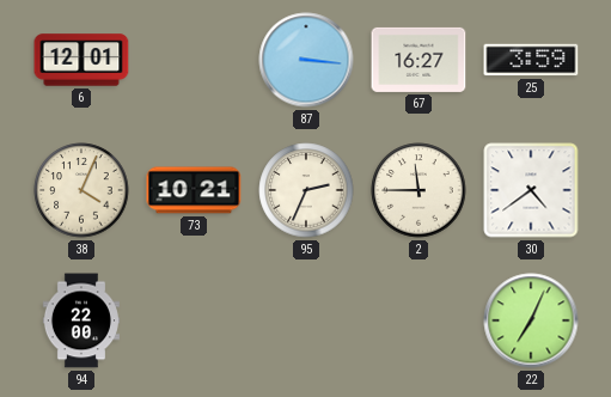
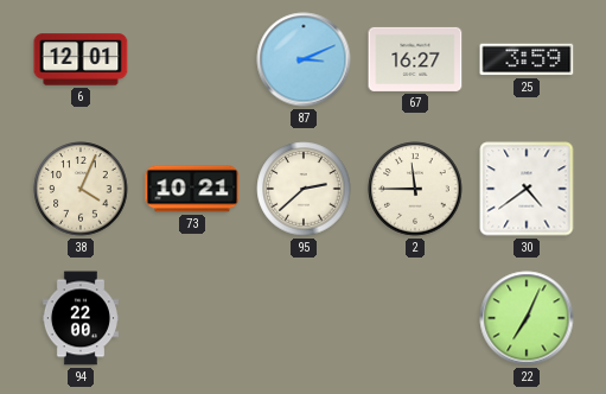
87: 3:16 -> 3:11 (304, 59)
95: 2:34 -> 2:38 (304, 189)
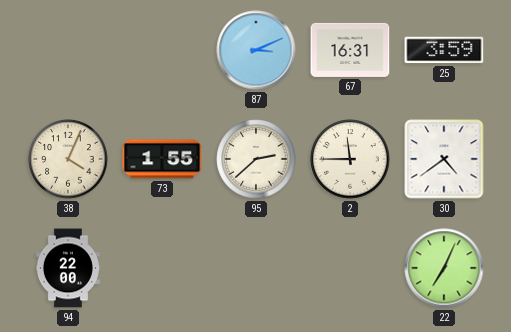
6: 12:01 -> none (81, 59)
67: 16:27 -> 16:31 (350, 50)
73: 10:21 -> 1:55 (162, 159)
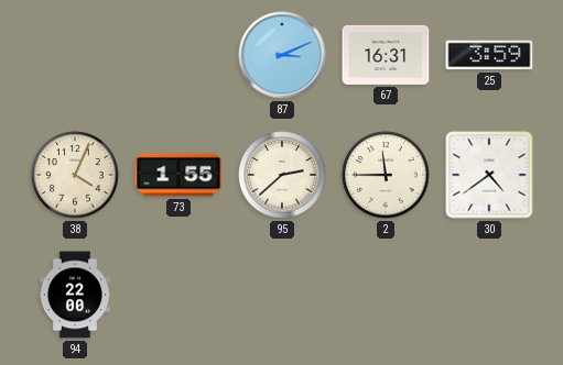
22: 7:04 -> none (444, 268)
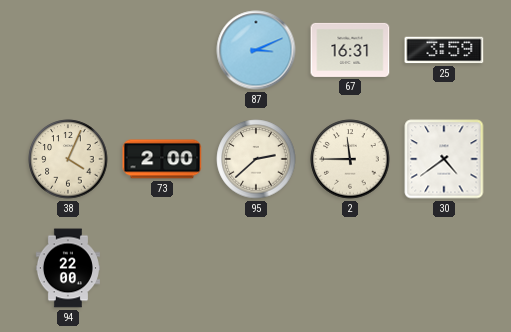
73: 1:55 -> 2:00 (162, 159)
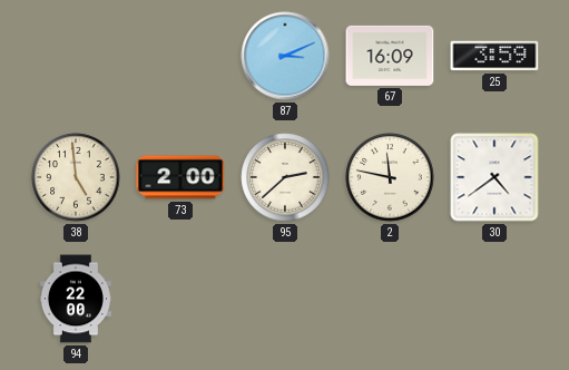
67: 16:31 -> 16:09 (390, 56)
38: 4:04 -> 4:59 (76, 177)
2: 11:45 -> 11:47 (390, 177)
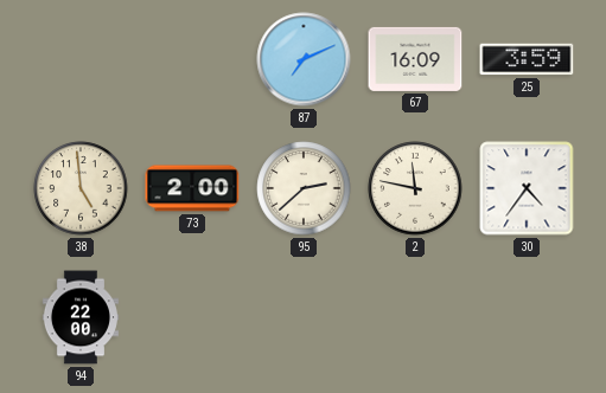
87: 3:11 -> 7:11 (304, 59)
30: 4:39 -> 4:36 (527, 188)
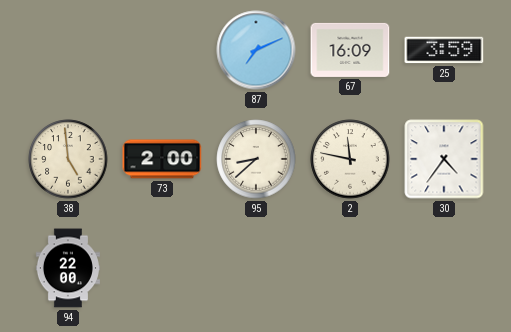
95: 2:38 -> 8:38 (256, 159)
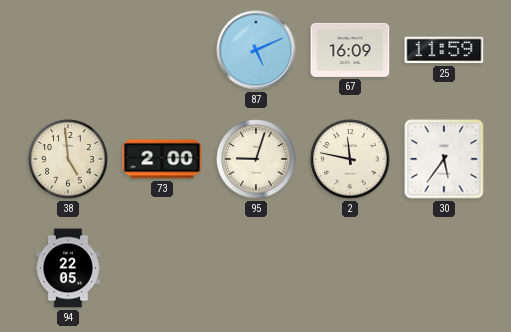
87: 7:11 -> 5:11 (256, 50)
25: 3:59 -> 11:59 (444, 50)
95: 8:38 -> 9:03 (256, 159)
30: 4:36 -> 5:36 (444, 159)
94: 22:00 -> 22:05 (68, 268)
